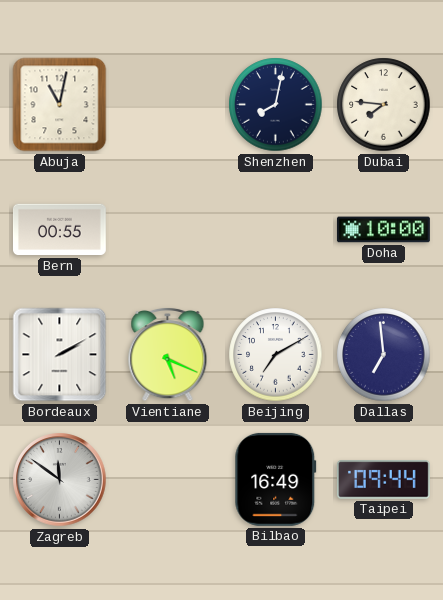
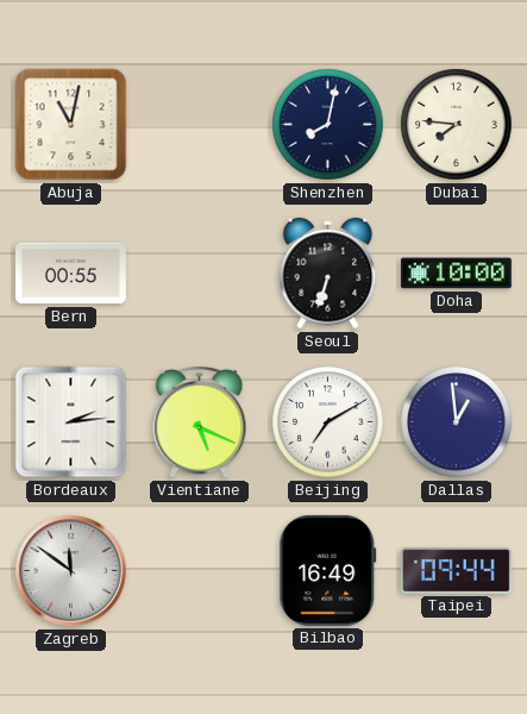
Seoul: none -> 6:33 (328, 274)
Bordeaux: 2:10 -> 2:14 (71, 422)
Dallas: 6:59 -> 12:59 (457, 422)
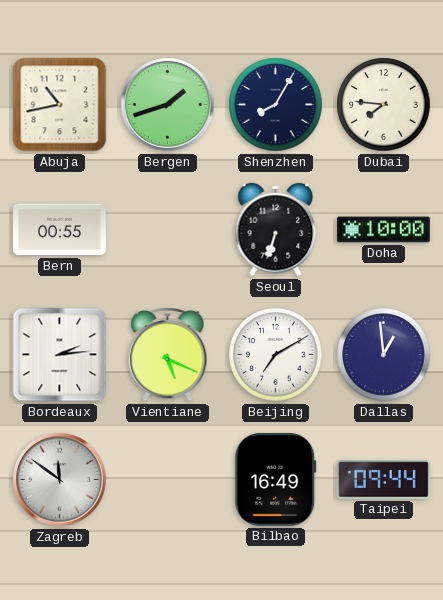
Abuja: 11:02 -> 10:43 (60, 105)
Bergen: none -> 1:42 (168, 105)
Shenzhen: 8:02 -> 8:05 (276, 105)
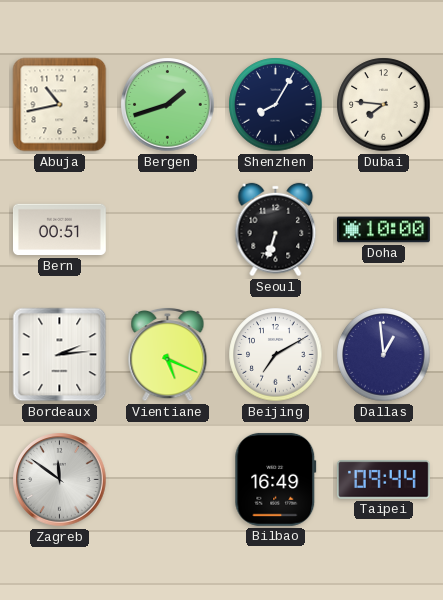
Bern: 00:55 -> 00:51 (59, 230)
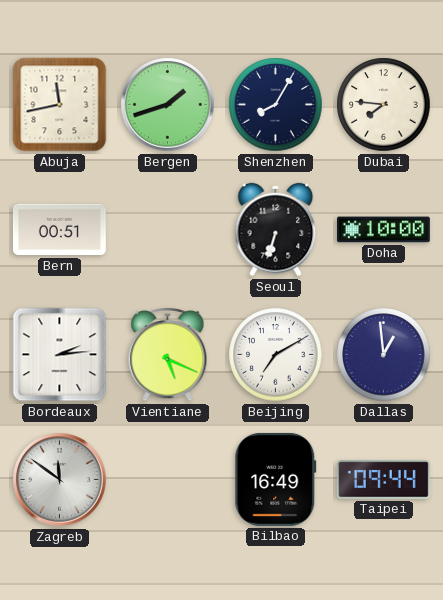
Abuja: 10:43 -> 11:43 (60, 105)
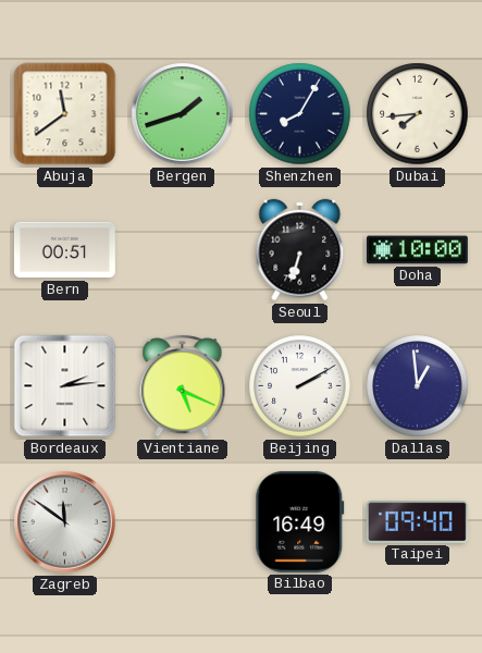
Abuja: 11:43 -> 11:39 (65, 114)
Dubai: 7:46 -> 7:44 (418, 114)
Beijing: 7:10 -> 2:10 (300, 386)
Taipei: 09:44 -> 09:40 (417, 522)
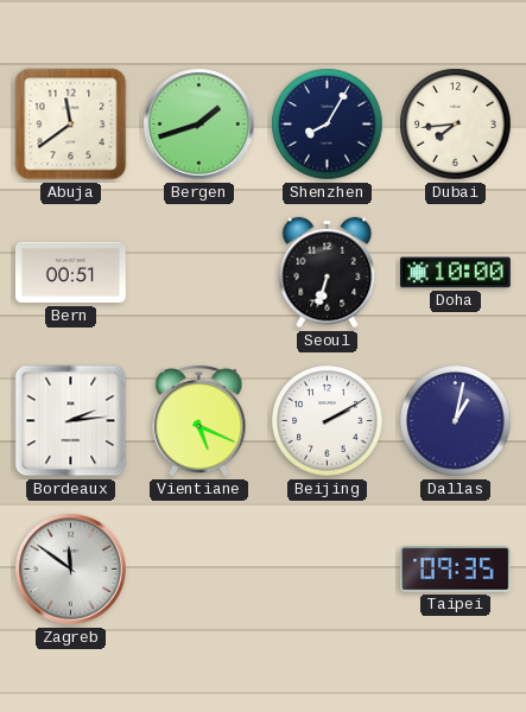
Dallas: 12:59 -> 1:02 (456, 421)
Bilbao: 16:49 -> none (300, 521)
Taipei: 09:40 -> 09:35 (455, 570)
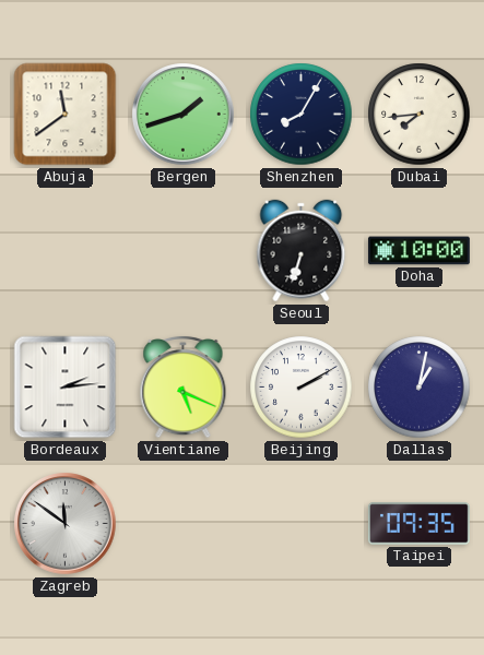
Bern: 00:51 -> none (70, 273)
